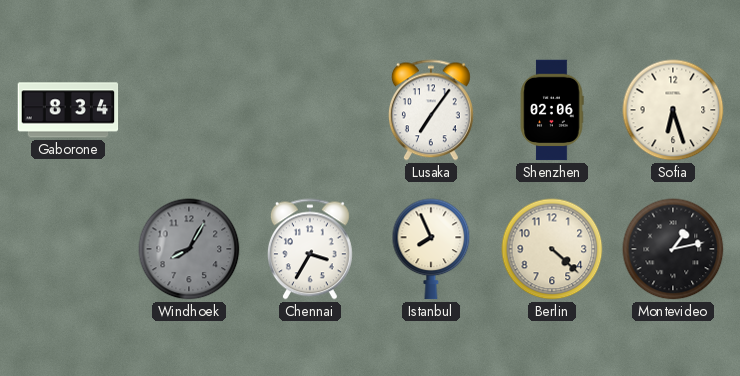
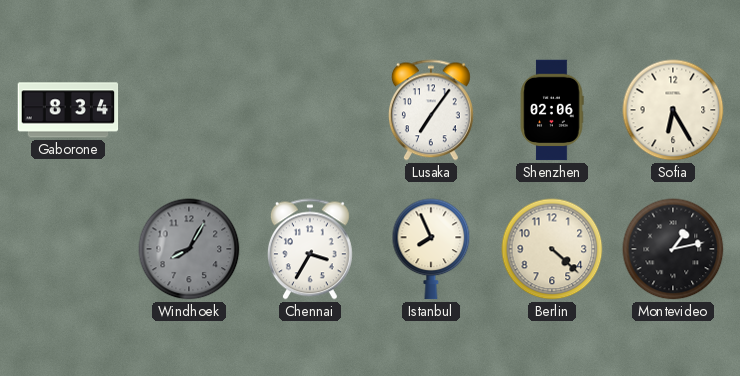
Sofia: 6:27 -> 6:25 (673, 110)
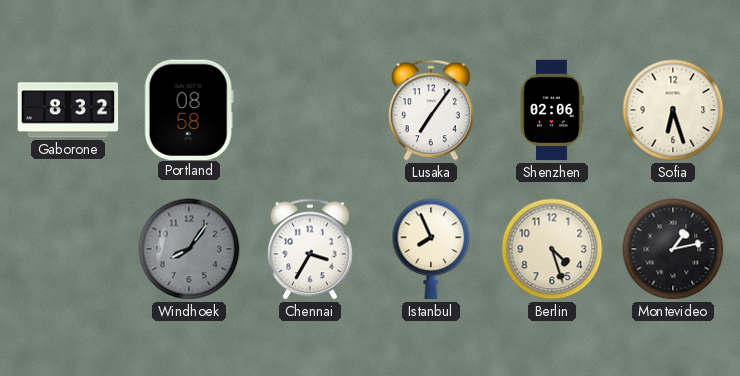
Gaborone: 8:34 -> 8:32 (68, 110)
Portland: none -> 08:58 (189, 109)
Sofia: 6:25 -> 6:27 (673, 110)
Windhoek: 8:05 -> 8:06 (189, 249)
Berlin: 4:22 -> 4:27 (552, 249)
